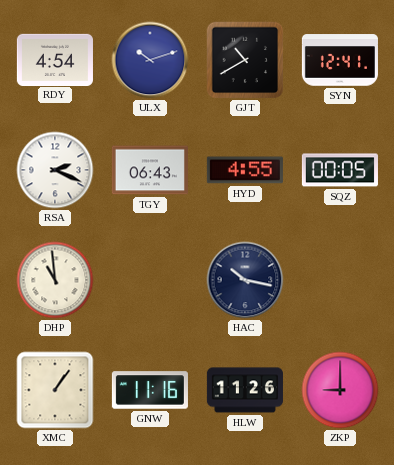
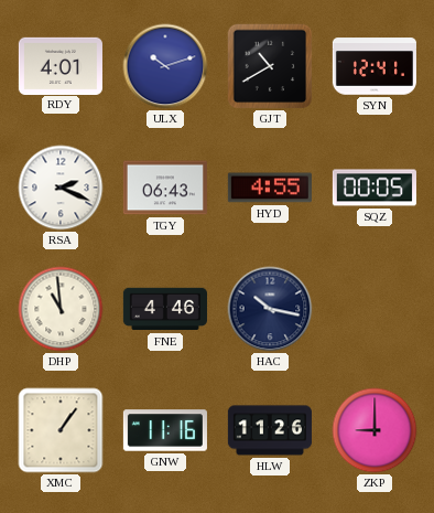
RDY: 4:54 -> 4:01 (61, 65)
FNE: none -> 4:46 (165, 309)
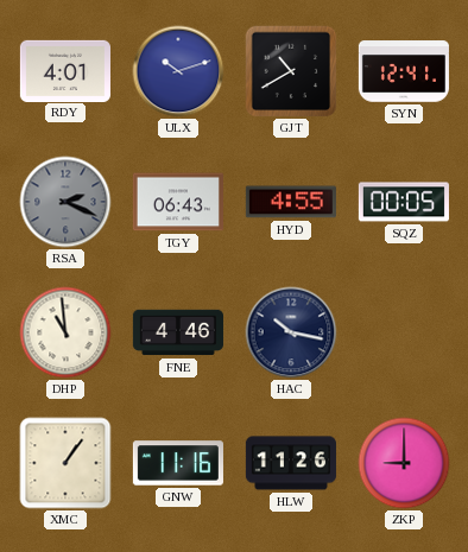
RSA dial: white -> grey (65, 202)
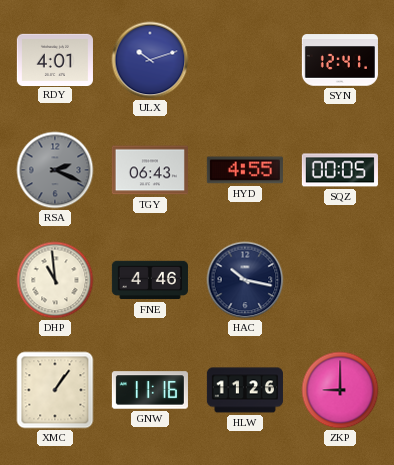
GJT: 10:40 -> none (291, 71)
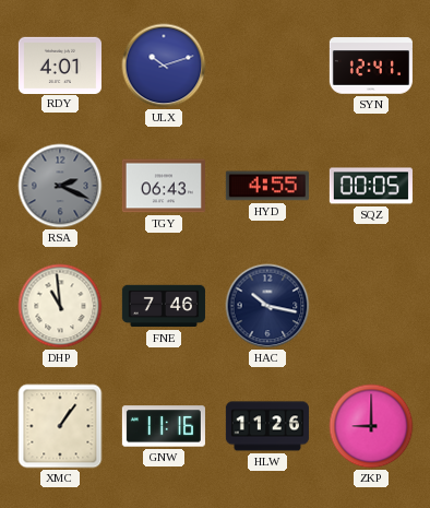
FNE: 4:46 -> 7:46 (164, 306)
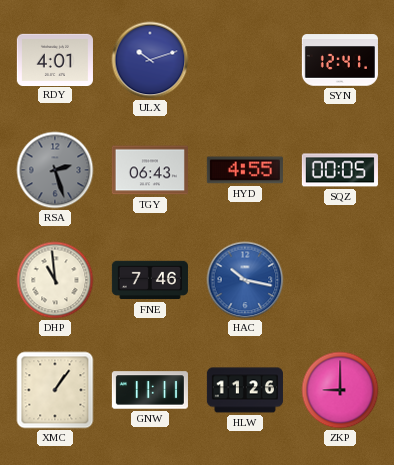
RSA: 2:19 -> 2:27 (55, 170)
HAC dial: navy -> blue (245, 280)
GNW: 11:16 -> 11:11 (150, 390)
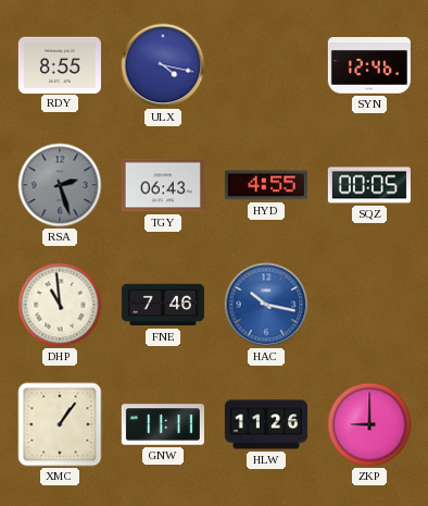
RDY: 4:01 -> 8:55 (60, 64)
ULX: 10:12 -> 4:17 (163, 65)
SYN: 12:41 -> 12:46 (369, 65)
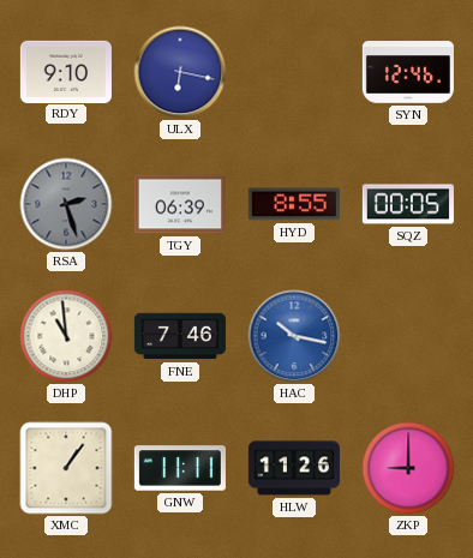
RDY: 8:55 -> 9:10 (66, 71)
ULX: 4:17 -> 6:17 (180, 72)
TGY: 06:43 -> 06:39 (180, 204)
HYD: 4:55 -> 8:55 (294, 204)
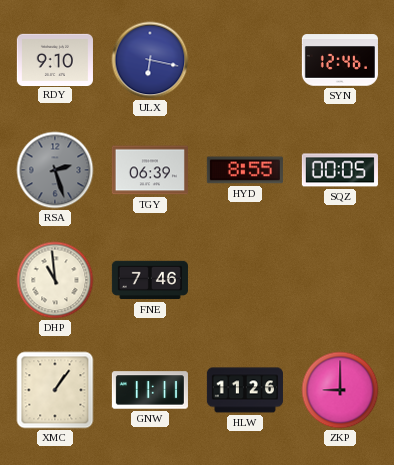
HAC: 10:17 -> none (294, 336)
